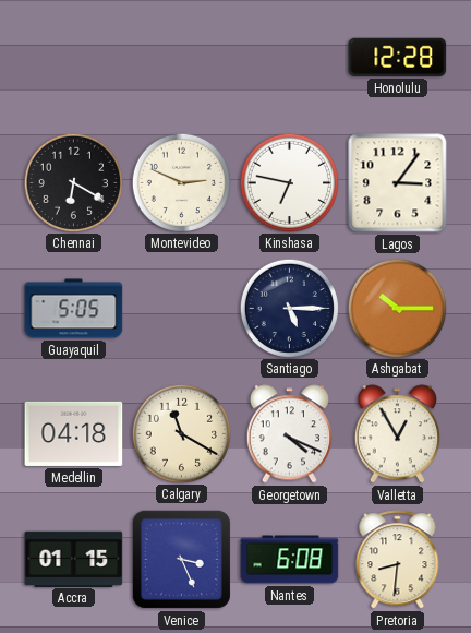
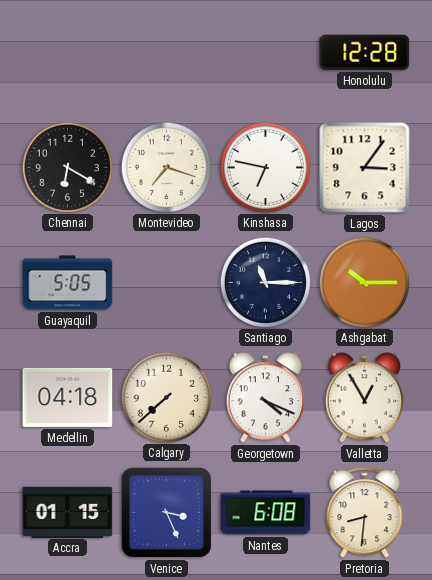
Montevideo: 2:49 -> 7:18 (166, 167)
Santiago: 5:15 -> 11:15 (265, 282)
Calgary: 11:20 -> 7:38 (166, 397)
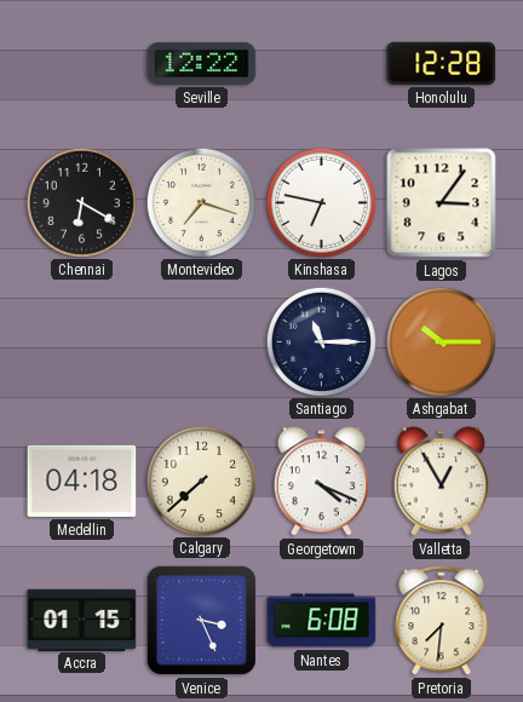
Seville: none -> 12:22 (202, 63)
Guayaquil: 5:05 -> none (68, 283)
Pretoria: 8:31 -> 7:31 (442, 621)
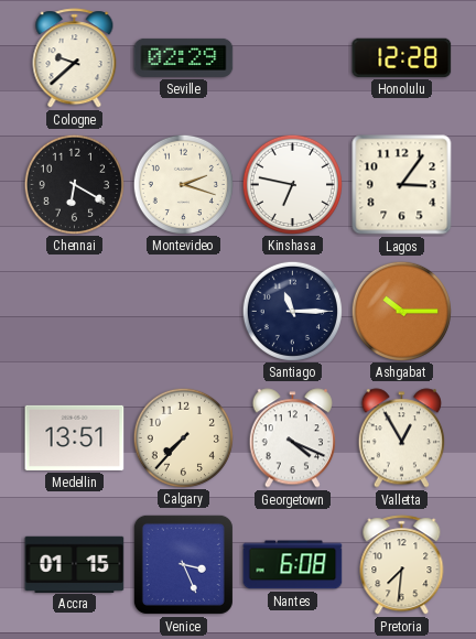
Cologne: none -> 9:38 (75, 58)
Seville: 12:22 -> 02:29 (184, 57)
Montevideo: 7:18 -> 2:18 (183, 184)
Medellin: 04:18 -> 13:51 (75, 437)
Calgary: 7:38 -> 7:37 (183, 437)
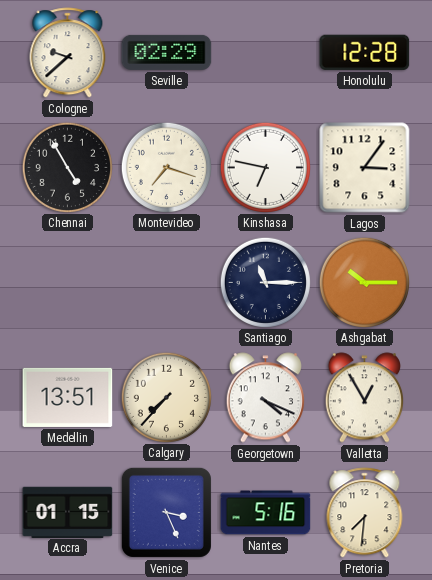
Chennai: 6:20 -> 4:55 (67, 167)
Montevideo: 2:18 -> 7:18 (166, 167)
Nantes: 6:08 -> 5:16 (266, 513)
